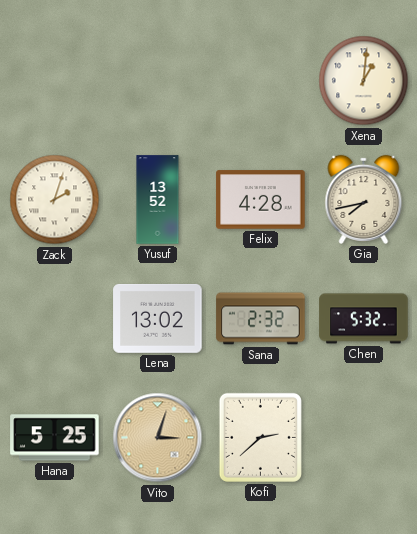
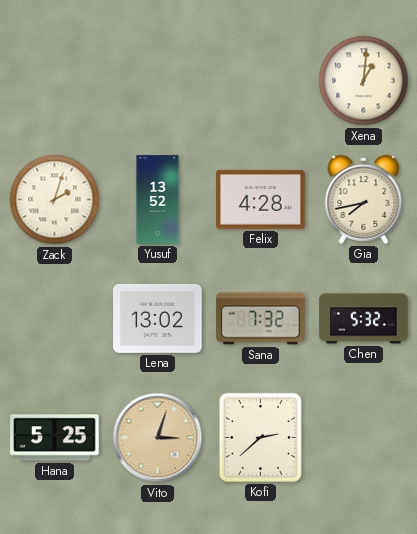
Sana: 2:32 -> 7:32 (261, 319)
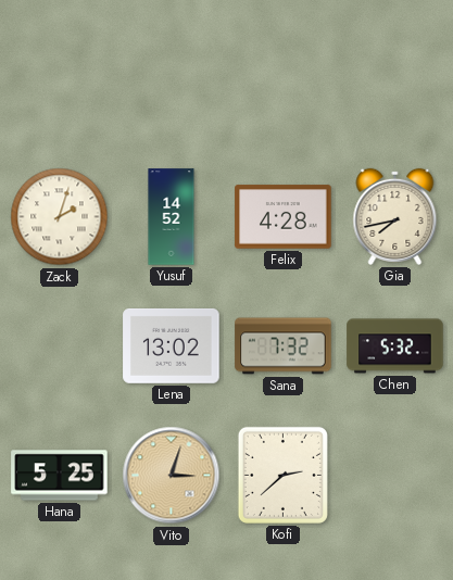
Xena: 1:01 -> none (364, 81)
Yusuf: 13:52 -> 14:52 (172, 217)
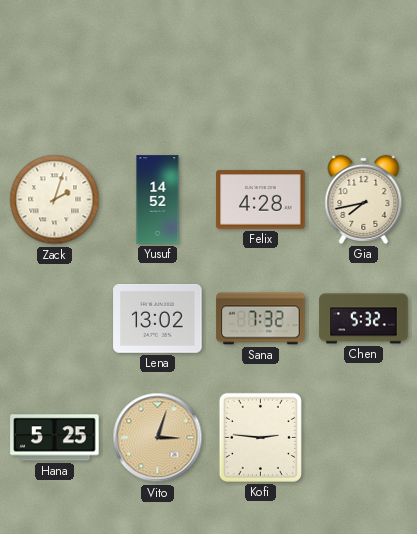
Kofi: 2:38 -> 2:46 (260, 437)
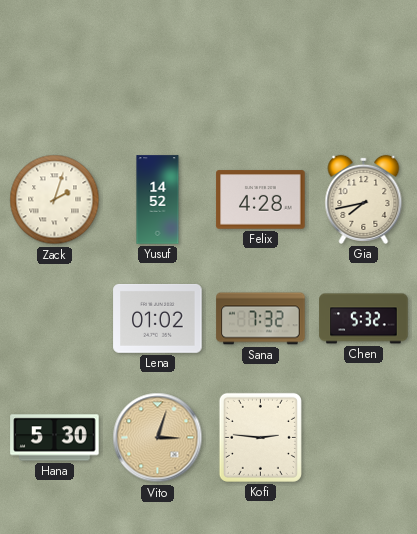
Lena: 13:02 -> 01:02 (158, 318)
Hana: 5:25 -> 5:30 (55, 438)
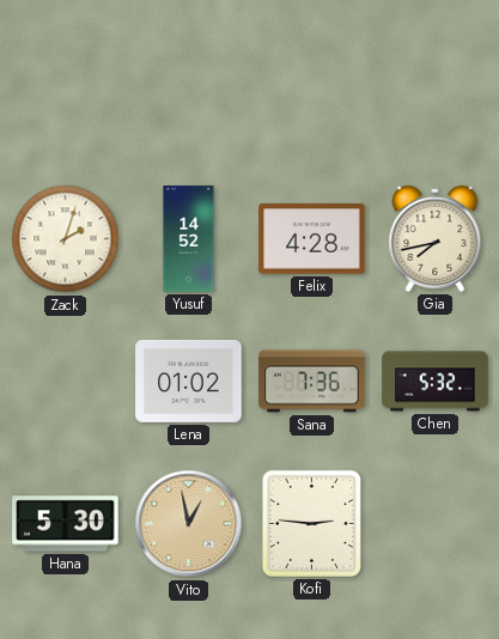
Sana: 7:32 -> 7:36 (312, 382)
Vito: 3:03 -> 12:58 (189, 524)
